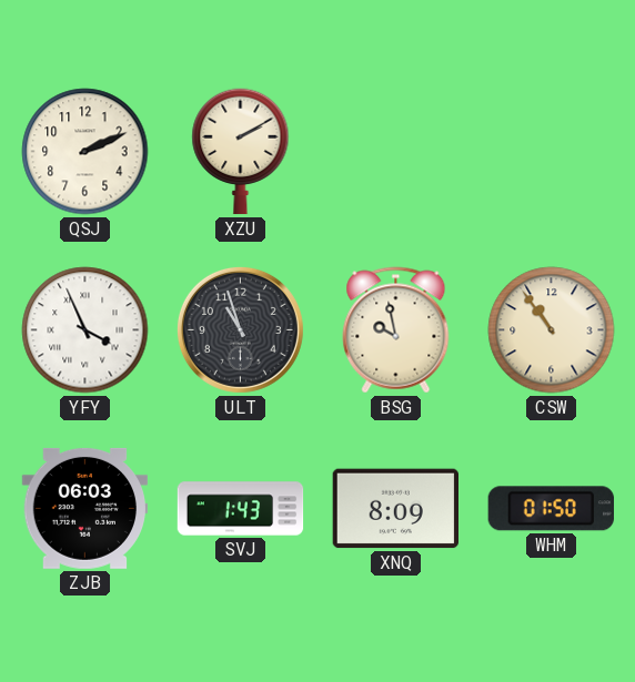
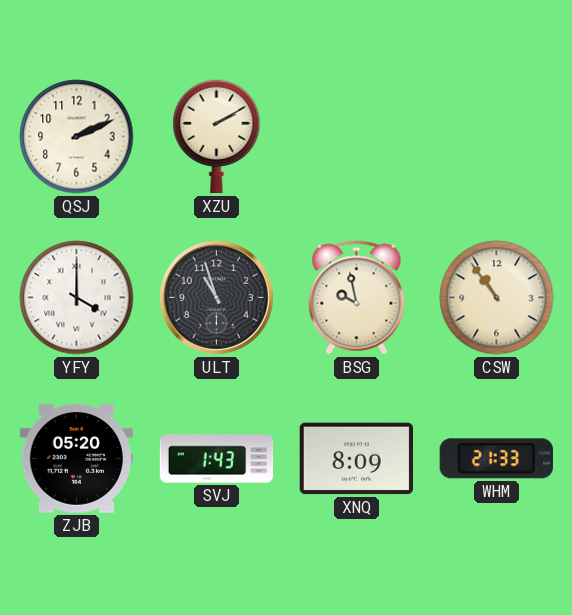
YFY: 3:56 -> 4:00 (77, 298)
ZJB: 06:03 -> 05:20 (76, 458)
WHM: 01:50 -> 21:33 (496, 459)
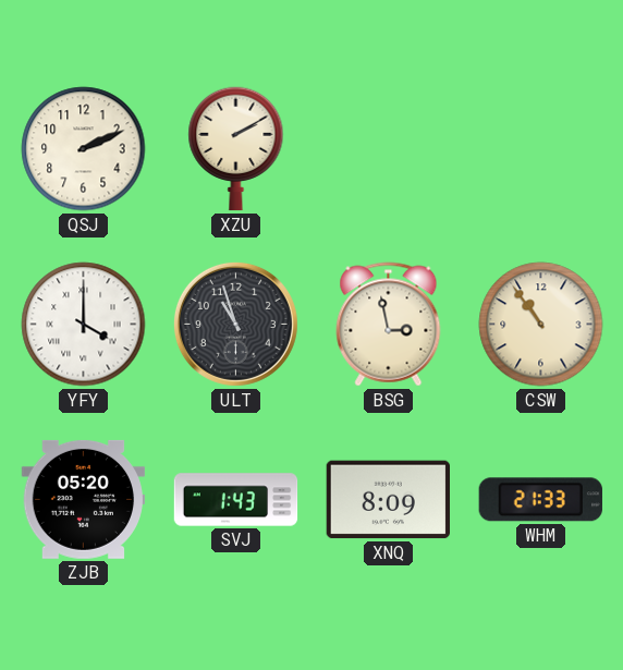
BSG: 9:58 -> 2:58 (389, 325)
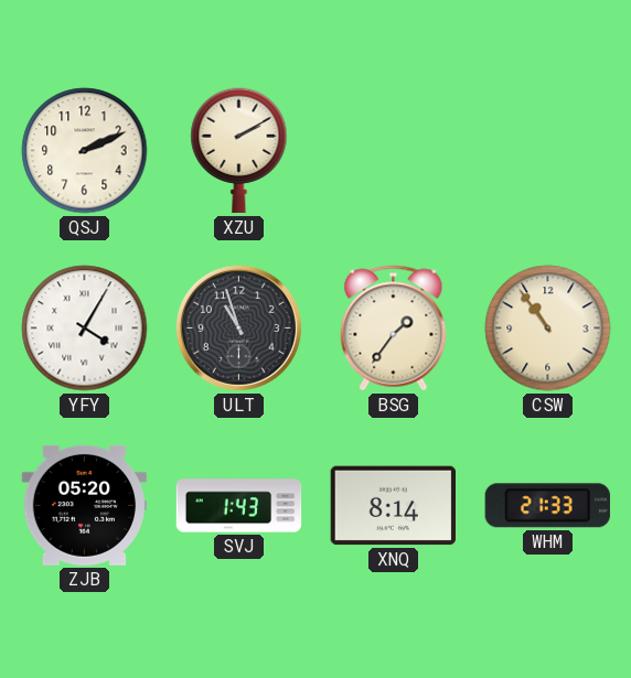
YFY: 4:00 -> 4:05 (85, 329)
BSG: 2:58 -> 1:36 (394, 329)
XNQ: 8:09 -> 8:14 (393, 506)
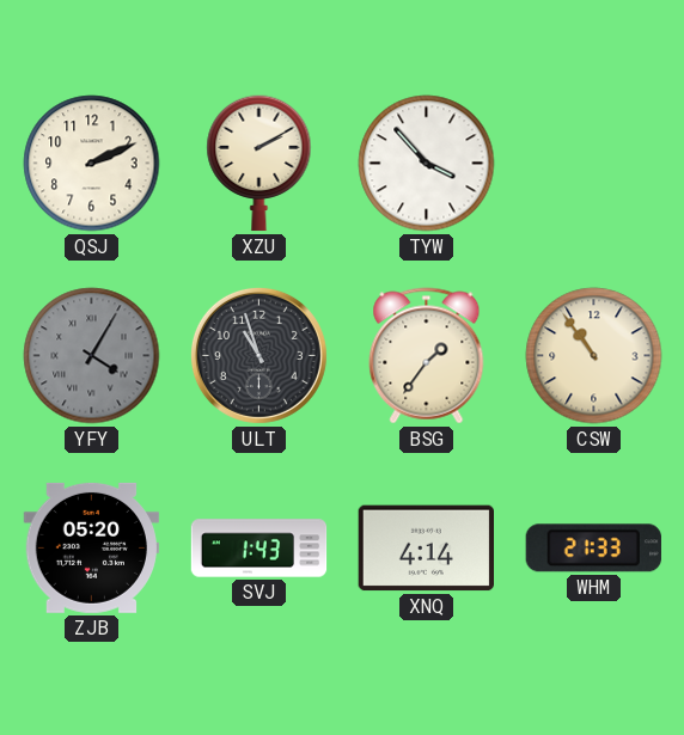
TYW: none -> 3:53 (427, 164)
YFY dial: white -> grey (92, 356)
XNQ: 8:14 -> 4:14 (426, 549)
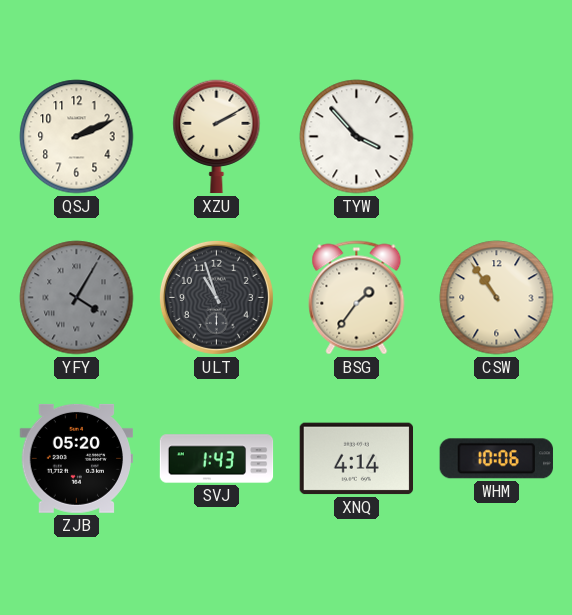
WHM: 21:33 -> 10:06 (496, 459)
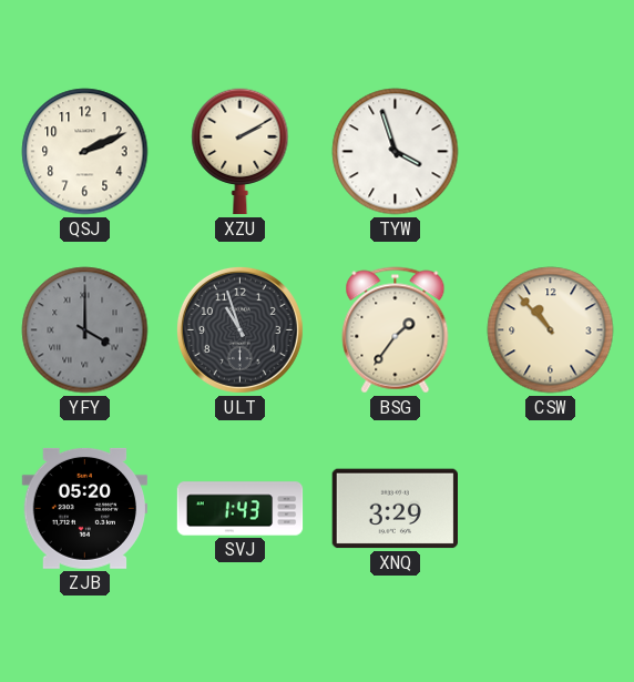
TYW: 3:53 -> 3:57 (396, 152)
YFY: 4:05 -> 4:00 (85, 330)
CSW: 10:54 -> 10:53 (551, 330)
XNQ: 4:14 -> 3:29 (395, 509)
WHM: 10:06 -> none (496, 459)
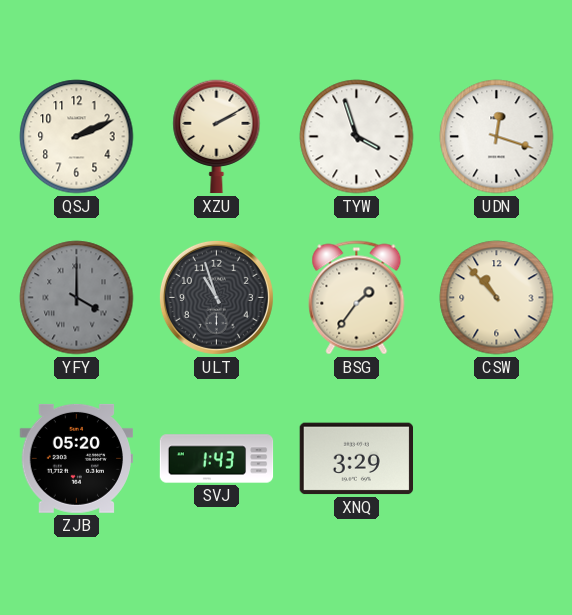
UDN: none -> 12:18 (497, 137)
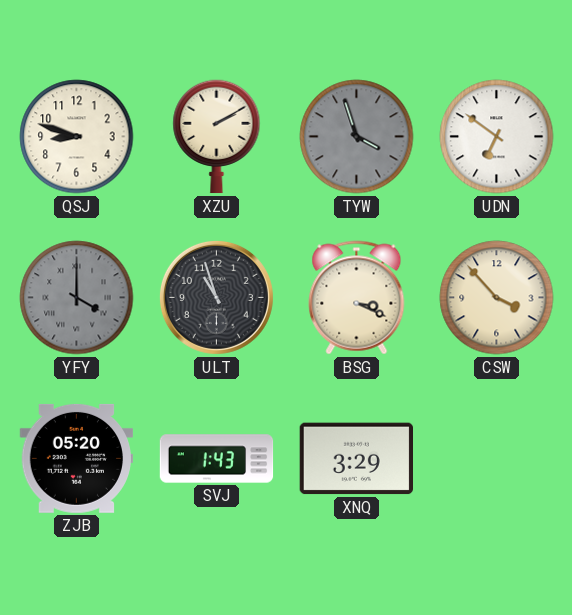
QSJ: 2:11 -> 8:48 (77, 137)
TYW dial: white -> grey (357, 137)
UDN: 12:18 -> 6:51 (497, 137)
BSG: 1:36 -> 3:19 (357, 298)
CSW: 10:53 -> 3:53 (497, 298)
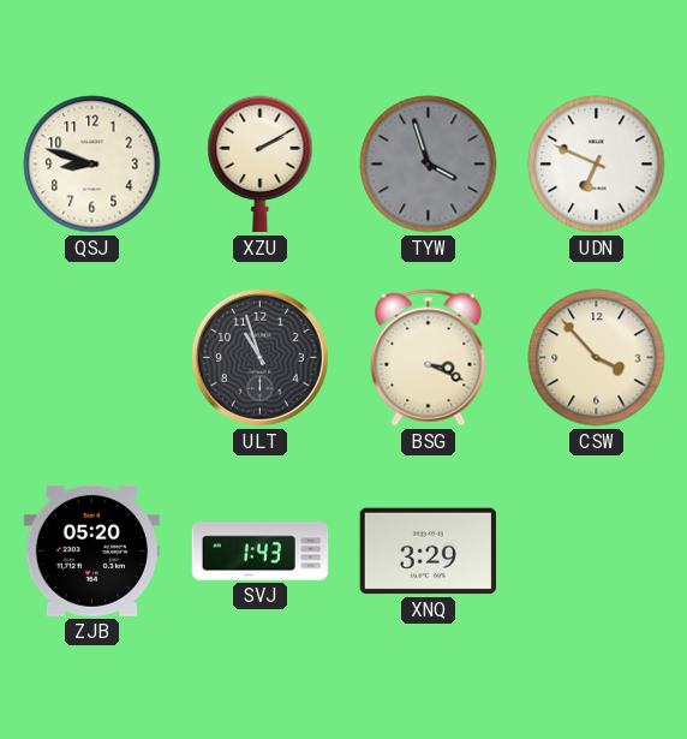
UDN: 6:51 -> 6:49 (597, 165)
YFY: 4:00 -> none (77, 298)
